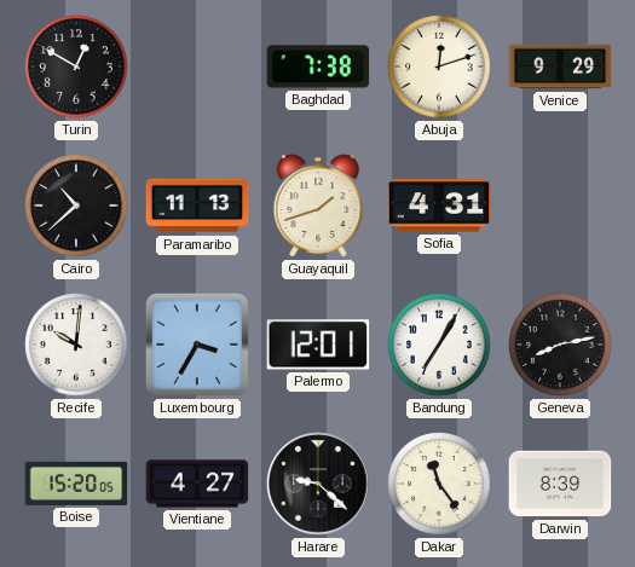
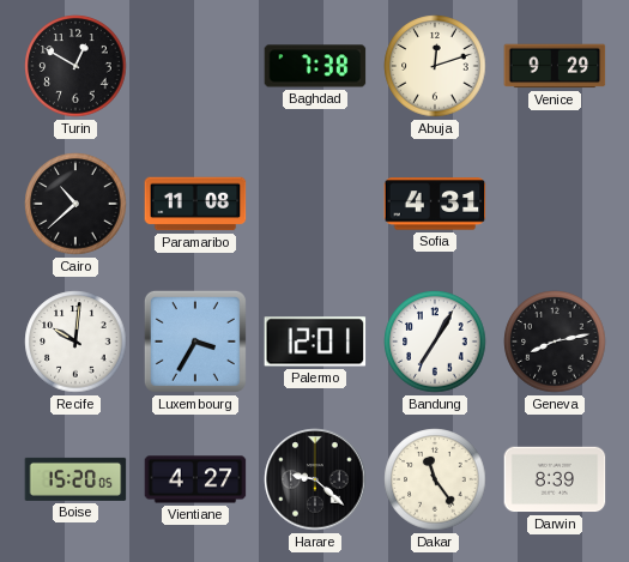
Paramaribo: 11:13 -> 11:08 (195, 204)
Guayaquil: 1:42 -> none (318, 206)
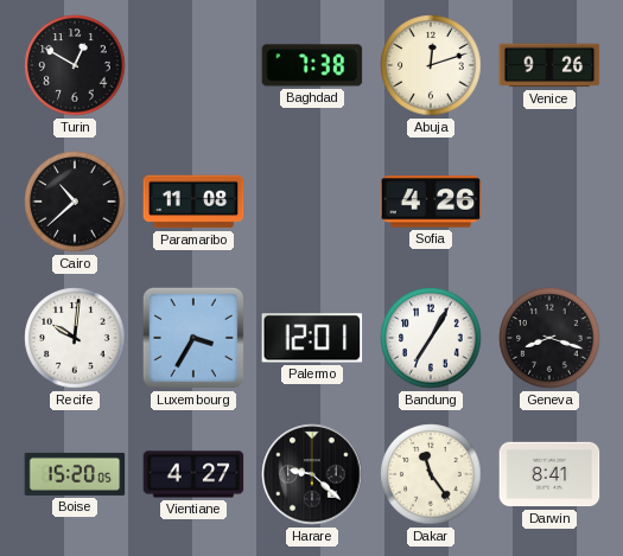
Venice: 9:29 -> 9:26 (549, 65)
Sofia: 4:31 -> 4:26 (431, 202)
Geneva: 8:13 -> 8:18 (549, 338)
Darwin: 8:39 -> 8:41 (549, 474)
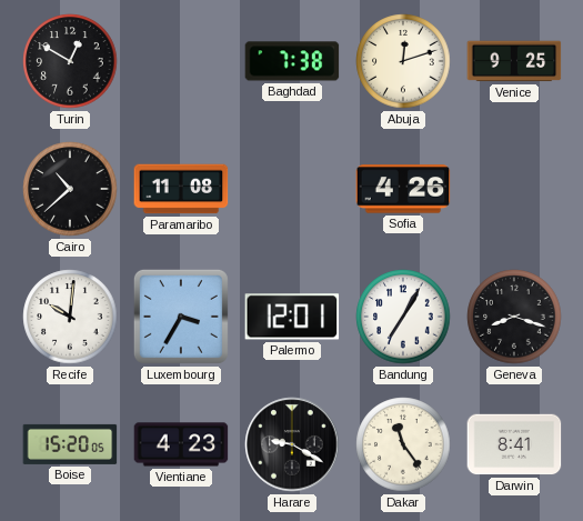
Venice: 9:26 -> 9:25 (514, 61)
Vientiane: 4:27 -> 4:23 (181, 444)
Harare: 9:22 -> 9:20 (292, 444)
